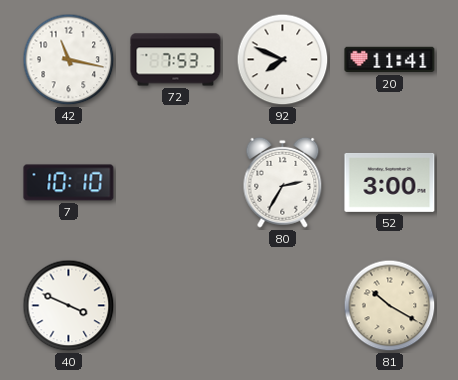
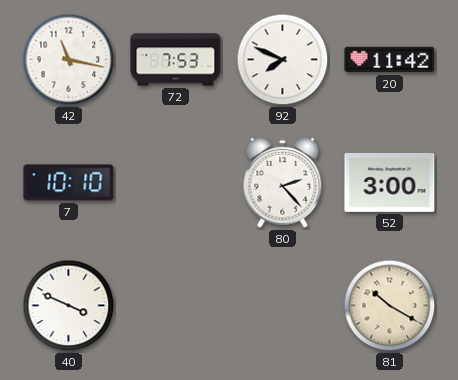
20: 11:41 -> 11:42 (390, 60)
80: 2:35 -> 2:23 (283, 182)
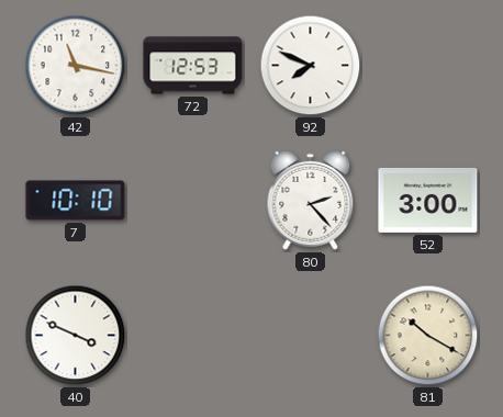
72: 7:53 -> 12:53 (193, 66)
20: 11:42 -> none (390, 60)
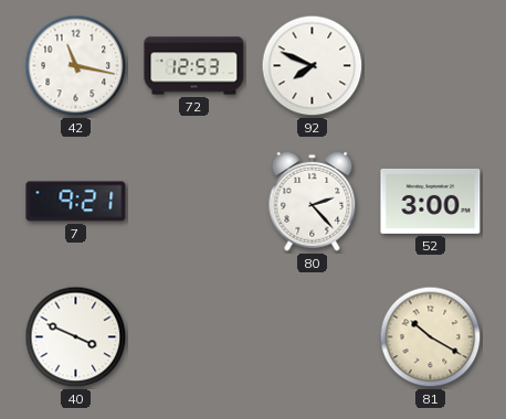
7: 10:10 -> 9:21 (76, 202)
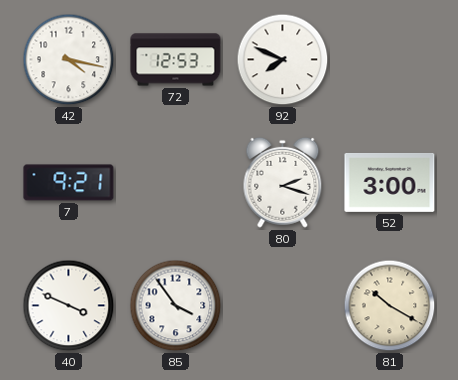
42: 11:17 -> 4:17 (69, 60)
80: 2:23 -> 2:18 (283, 182)
85: none -> 3:54 (176, 306)
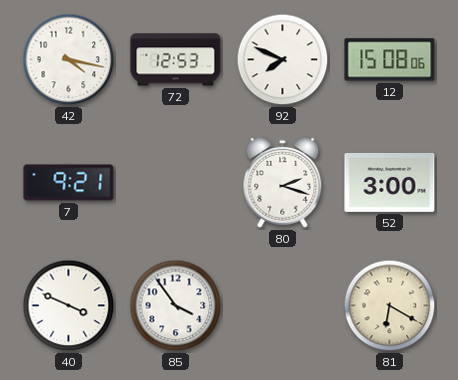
12: none -> 15:08 (390, 60)
81: 10:20 -> 6:20 (390, 306)
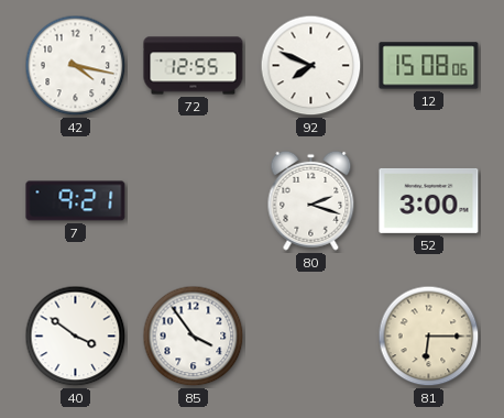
72: 12:53 -> 12:55 (194, 66)
40: 3:49 -> 3:51 (76, 337)
81: 6:20 -> 6:15 (429, 337)
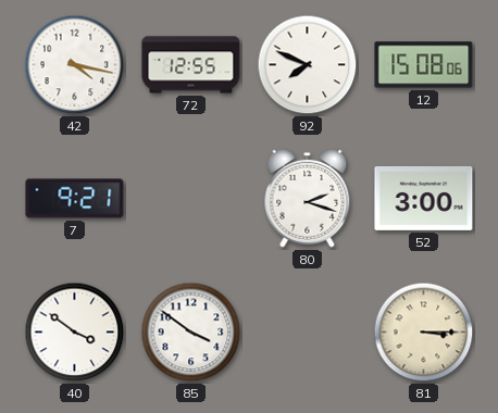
85: 3:54 -> 3:51 (191, 333)
81: 6:15 -> 3:15 (424, 333)
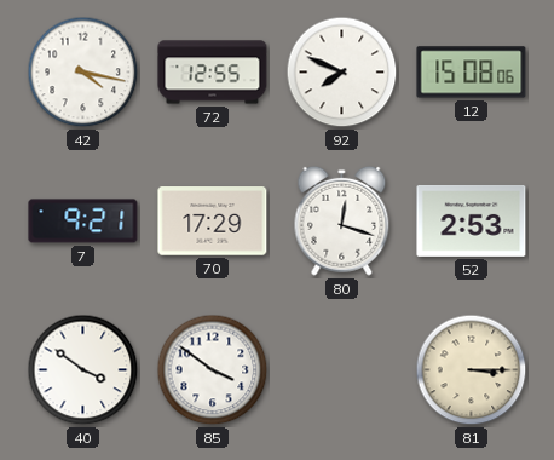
70: none -> 17:29 (213, 222)
80: 2:18 -> 12:18 (342, 220)
52: 3:00 -> 2:53 (472, 220)
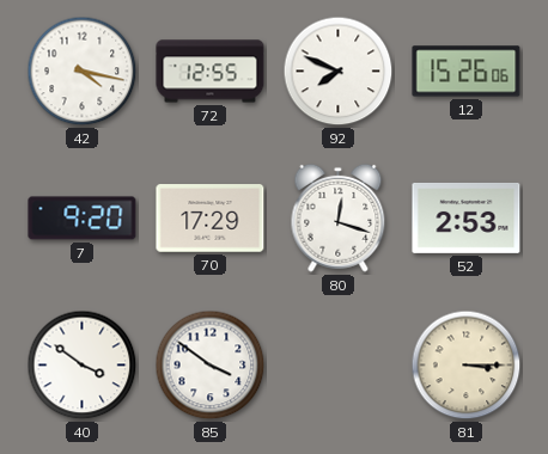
12: 15:08 -> 15:26 (467, 72)
7: 9:21 -> 9:20 (83, 219)
